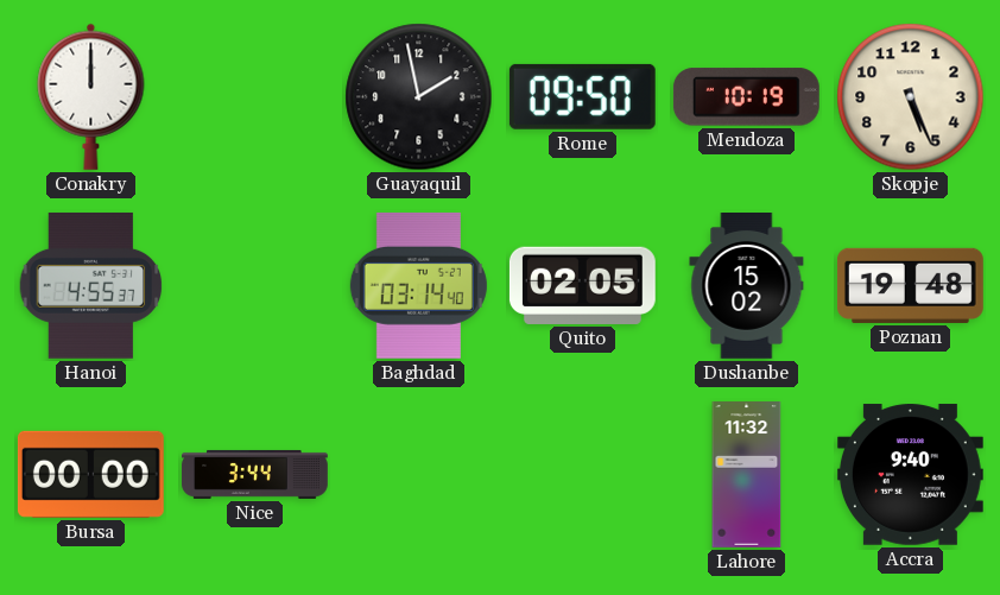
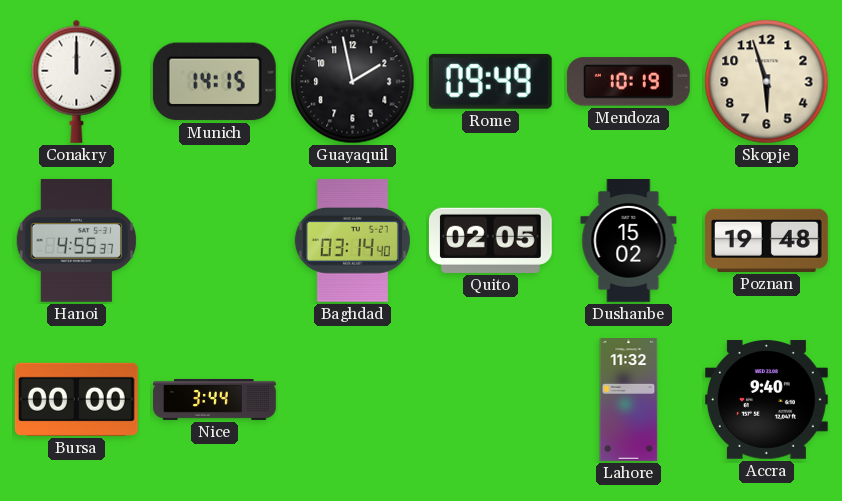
Munich: none -> 14:15 (214, 82)
Rome: 09:50 -> 09:49 (490, 81)
Skopje: 5:26 -> 5:57 (767, 82)
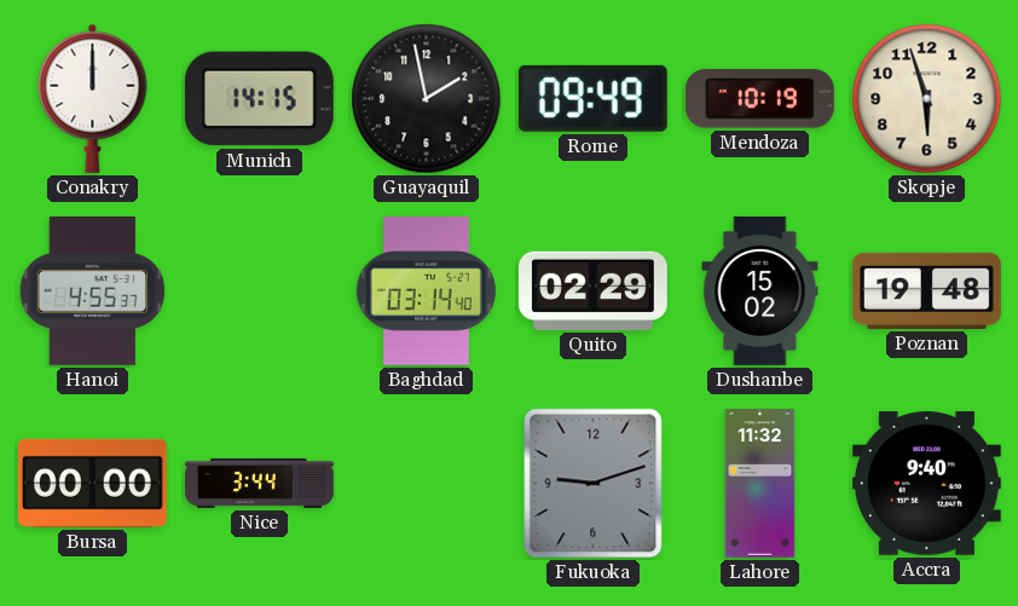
Quito: 02:05 -> 02:29 (592, 290)
Fukuoka: none -> 9:12 (594, 484)
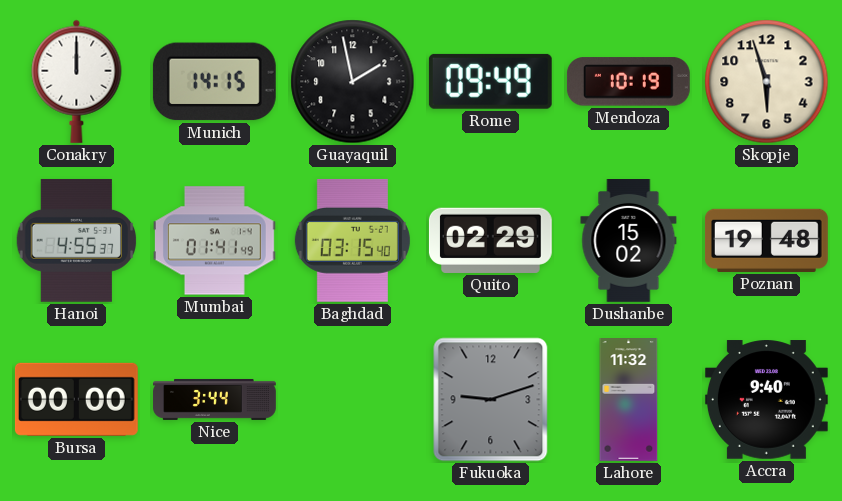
Mumbai: none -> 01:41 (215, 241)
Baghdad: 03:14 -> 03:15 (352, 240)
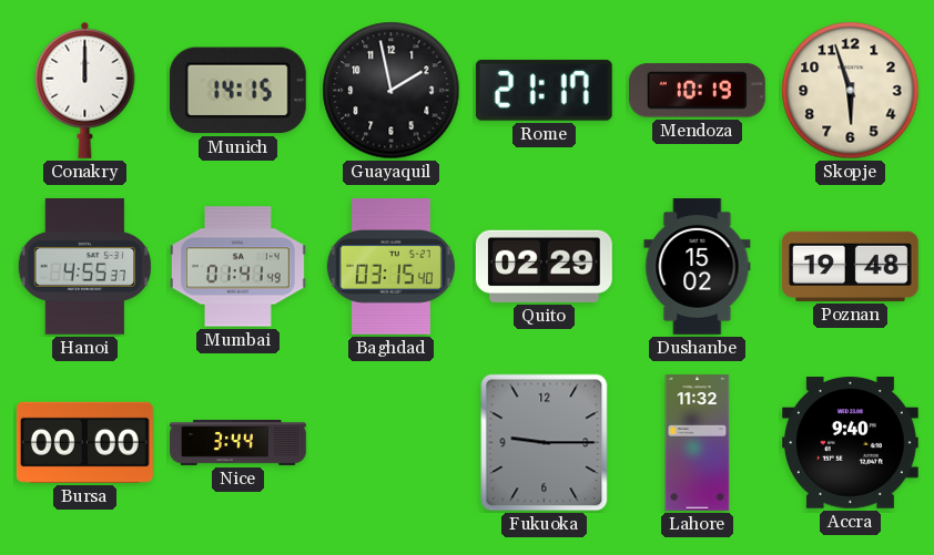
Rome: 09:49 -> 21:17 (544, 90)
Fukuoka: 9:12 -> 9:15 (545, 443)
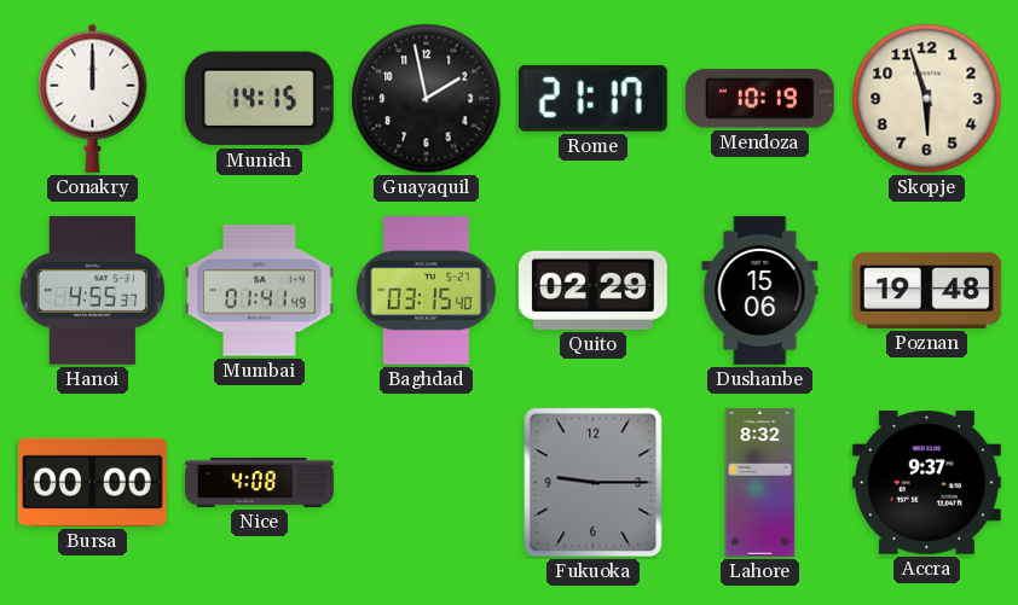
Dushanbe: 15:02 -> 15:06 (760, 291)
Nice: 3:44 -> 4:08 (260, 482)
Lahore: 11:32 -> 8:32 (760, 483)
Accra: 9:40 -> 9:37 (926, 483)
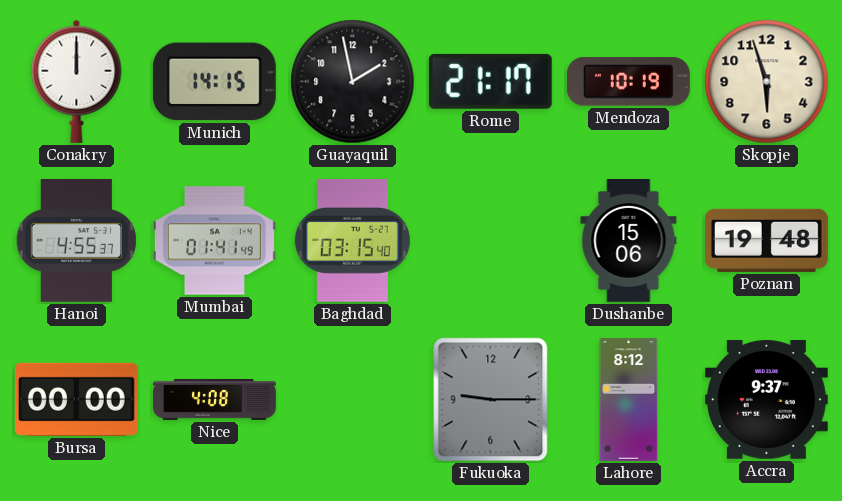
Quito: 02:29 -> none (592, 290)
Lahore: 8:32 -> 8:12 (629, 400)
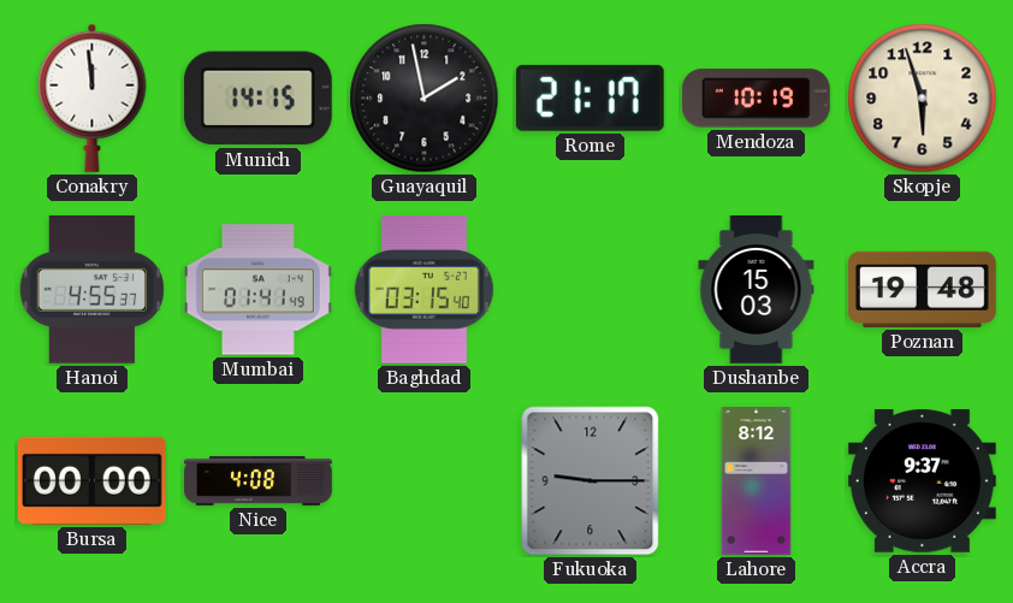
Conakry: 12:00 -> 11:59 (93, 97)
Dushanbe: 15:06 -> 15:03 (757, 290)
